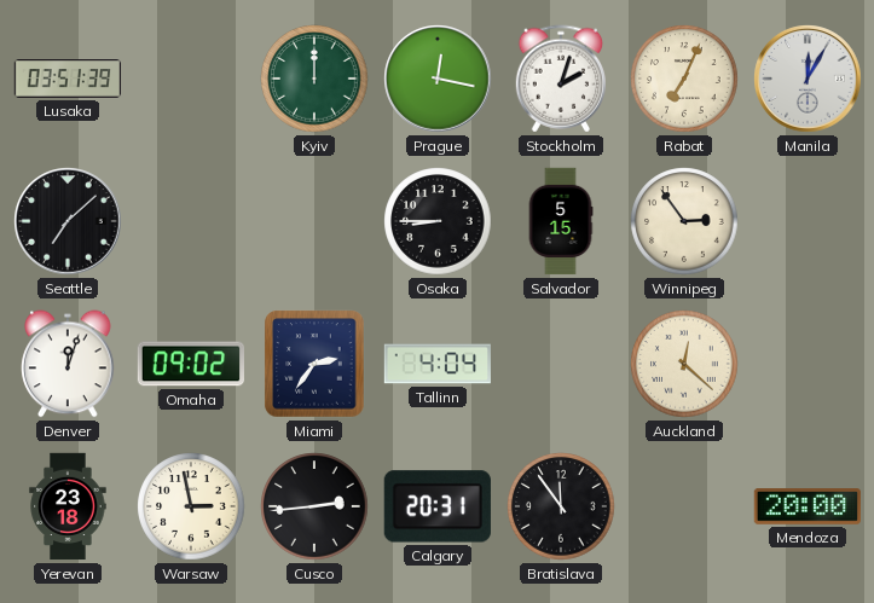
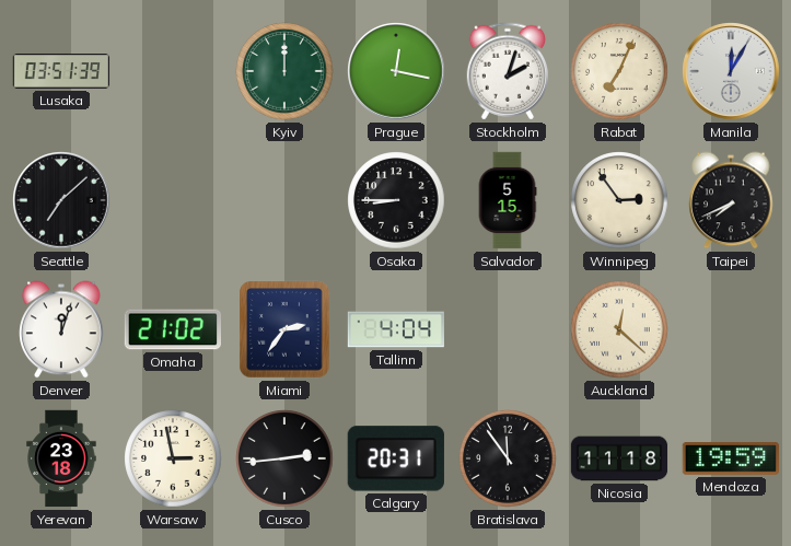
Taipei: none -> 7:41 (731, 200)
Omaha: 09:02 -> 21:02 (172, 329)
Nicosia: none -> 11:18 (619, 458)
Mendoza: 20:00 -> 19:59 (730, 460)
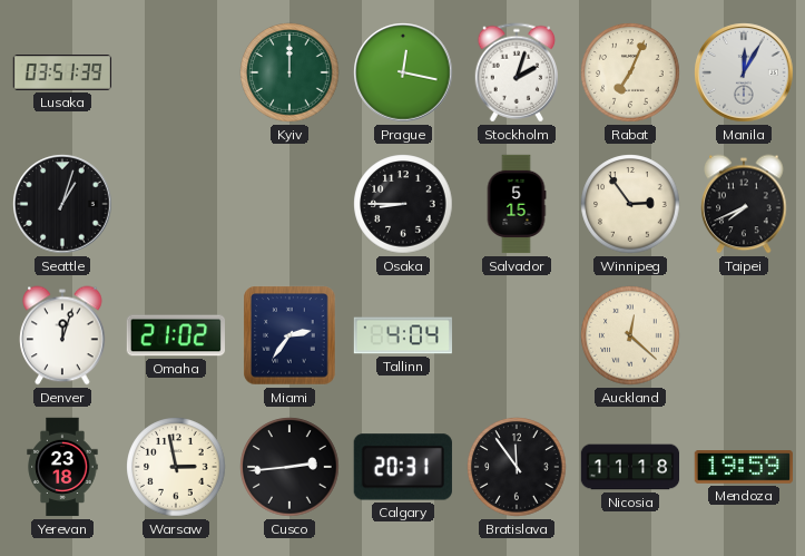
Seattle: 7:08 -> 1:03 (62, 204)
